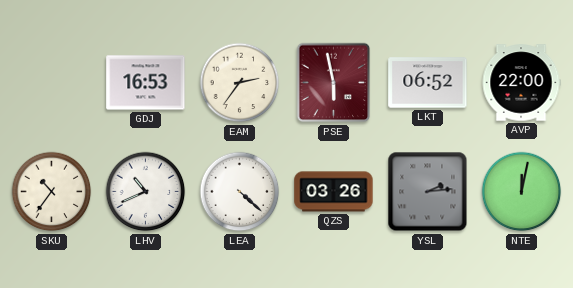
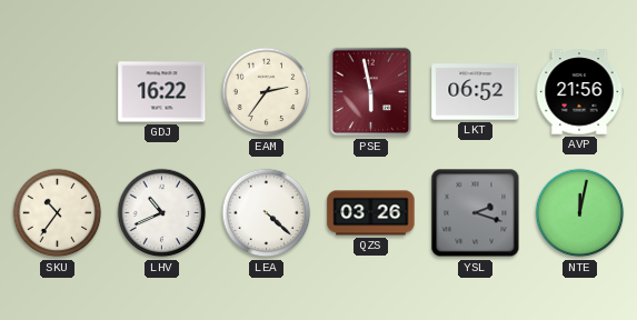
GDJ: 16:53 -> 16:22 (162, 92)
AVP: 22:00 -> 21:56 (579, 92)
YSL: 2:14 -> 2:18 (476, 213)
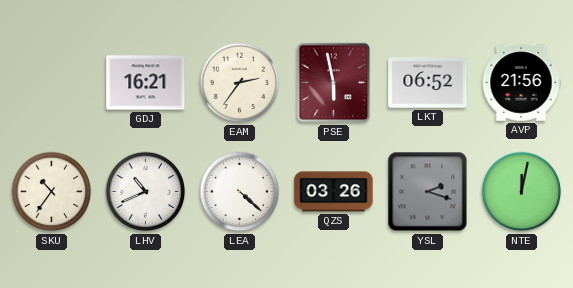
GDJ: 16:22 -> 16:21 (146, 83)
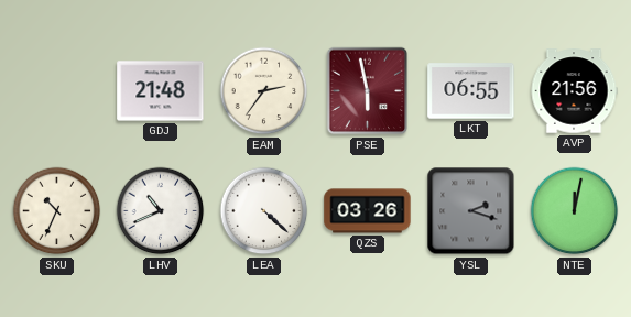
GDJ: 16:21 -> 21:48 (161, 91)
LKT: 06:52 -> 06:55 (471, 91)
SKU: 10:36 -> 10:34 (57, 211)
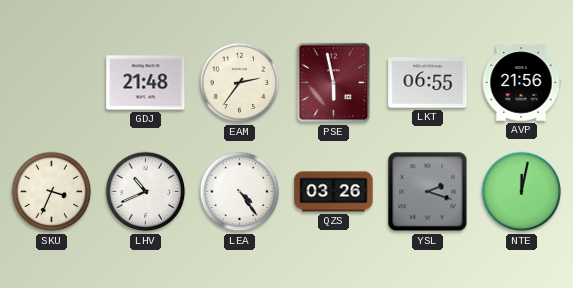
SKU: 10:34 -> 3:34 (52, 192)
LEA: 4:22 -> 4:24 (240, 192)
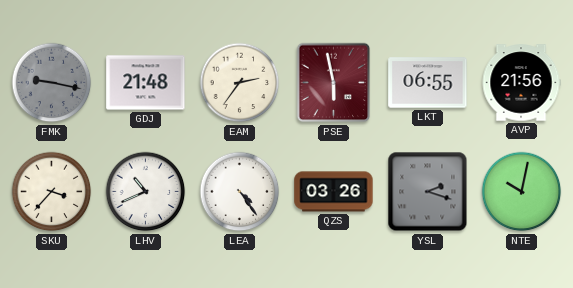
FMK: none -> 9:17 (52, 83)
SKU: 3:34 -> 3:37 (52, 192)
NTE: 12:02 -> 10:02 (522, 192)
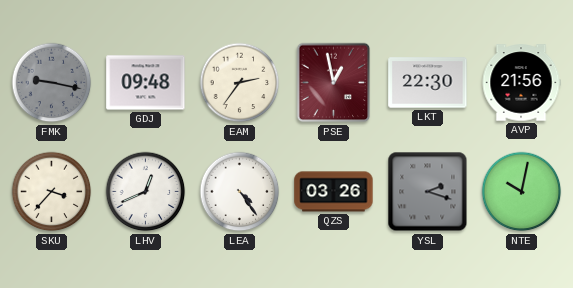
GDJ: 21:48 -> 09:48 (146, 83)
PSE: 5:58 -> 12:58 (334, 83)
LKT: 06:55 -> 22:30 (428, 83)
LHV: 10:41 -> 12:41 (146, 192)
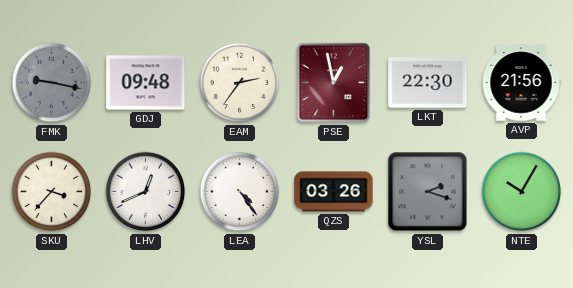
NTE: 10:02 -> 10:05 (522, 192)
